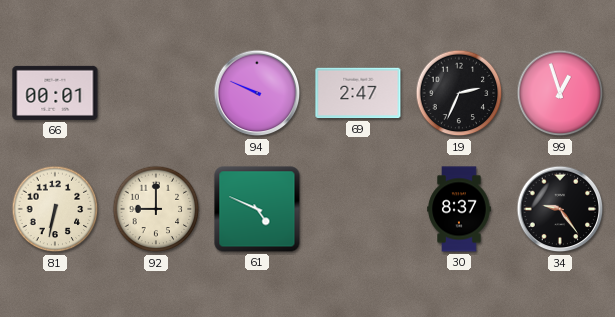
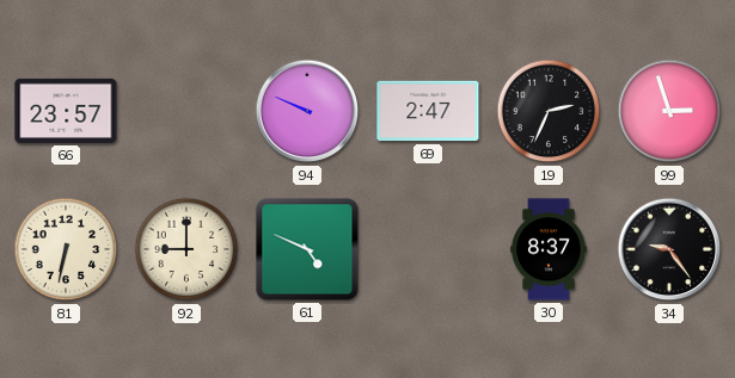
66: 00:01 -> 23:57 (66, 111)
99: 12:57 -> 2:57 (669, 111)
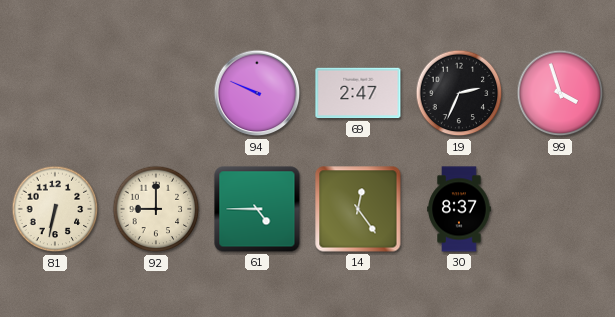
66: 23:57 -> none (66, 111)
99: 2:57 -> 3:57 (560, 93)
61: 4:49 -> 4:45 (257, 209)
14: none -> 12:24 (358, 209)
34: 9:24 -> none (669, 249)
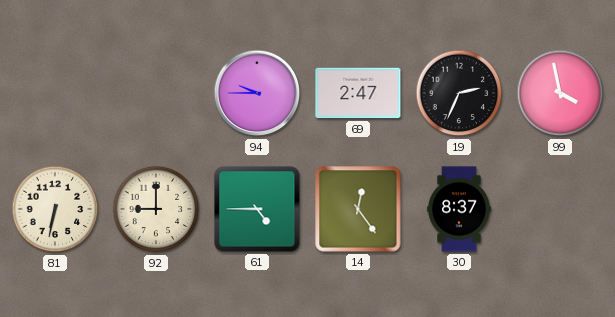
94: 9:49 -> 9:45 (257, 93)
99: 3:57 -> 3:58 (560, 93)
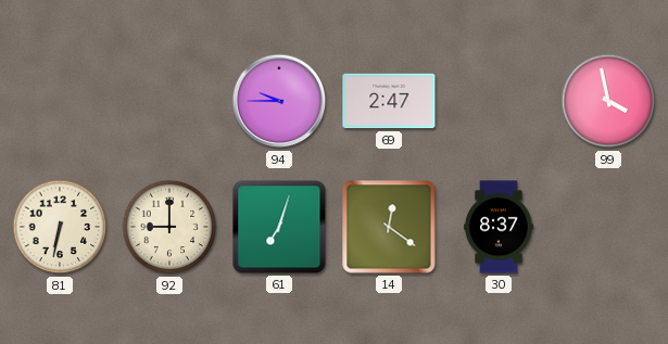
19: 2:34 -> none (459, 93)
61: 4:45 -> 7:03 (279, 227)
14: 12:24 -> 12:21 (389, 227)
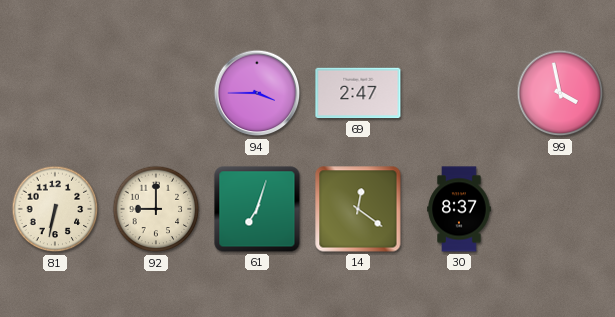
94: 9:45 -> 3:45 (257, 93)
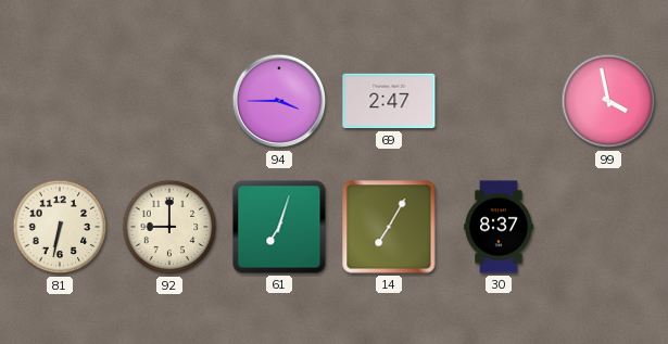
14: 12:21 -> 7:05 (389, 227)
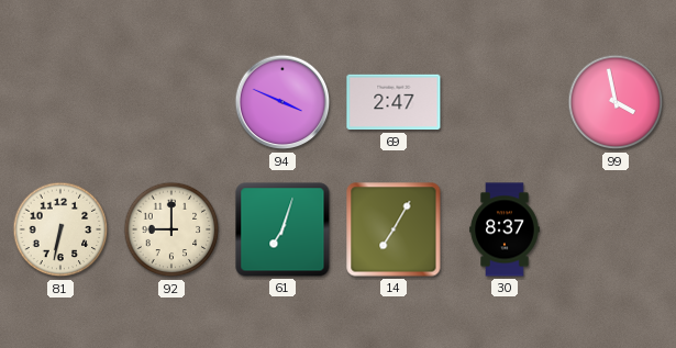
94: 3:45 -> 3:49 (282, 102)
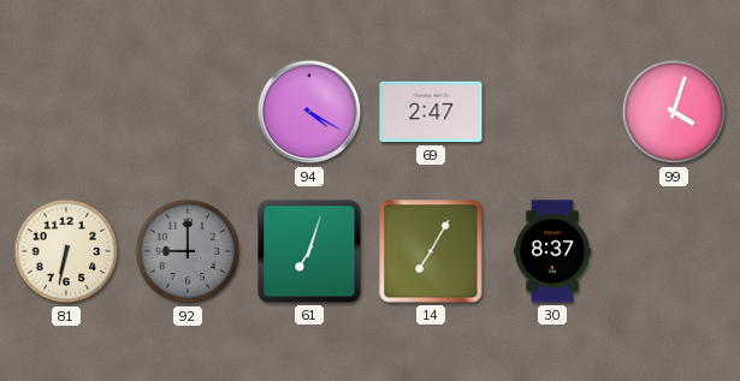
94: 3:49 -> 4:20 (309, 112)
99: 3:58 -> 4:03 (674, 112)
92 dial: cream -> grey (188, 251)
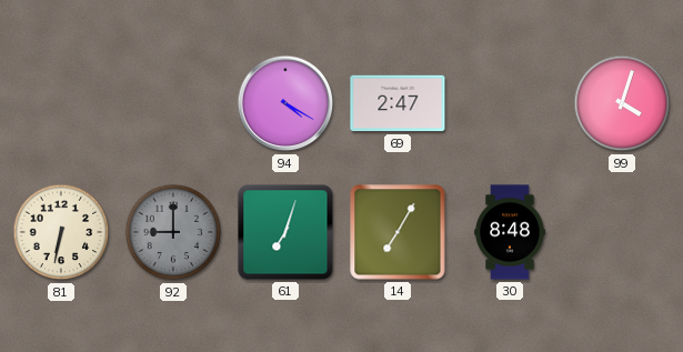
30: 8:37 -> 8:48 (510, 232)
